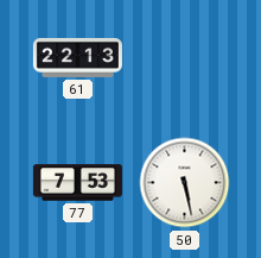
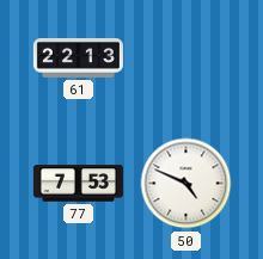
50: 5:28 -> 4:49 (186, 184)
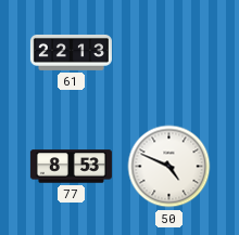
77: 7:53 -> 8:53 (71, 167)
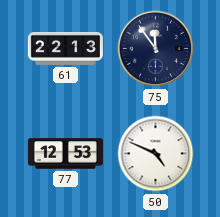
75: none -> 11:54 (156, 49)
77: 8:53 -> 12:53 (65, 154)
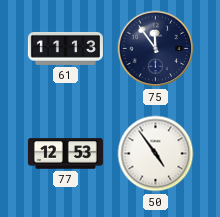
61: 22:13 -> 11:13 (65, 48)
50: 4:49 -> 4:54 (156, 154)
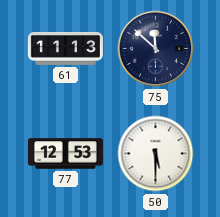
75: 11:54 -> 11:52 (156, 49)
50: 4:54 -> 5:30 (156, 154)
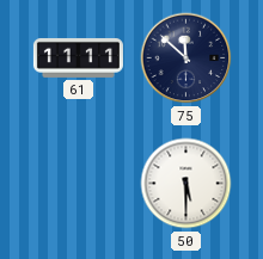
61: 11:13 -> 11:11 (78, 57)
77: 12:53 -> none (65, 154)
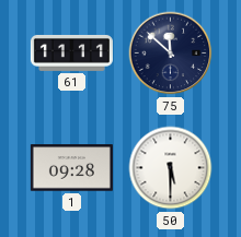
1: none -> 09:28 (71, 168)
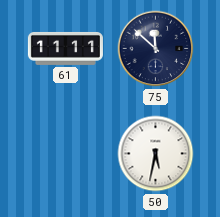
1: 09:28 -> none (71, 168)
50: 5:30 -> 5:32 (156, 154)
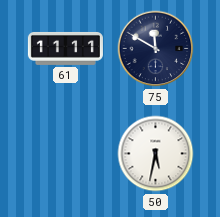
75: 11:52 -> 11:50 (156, 49)
